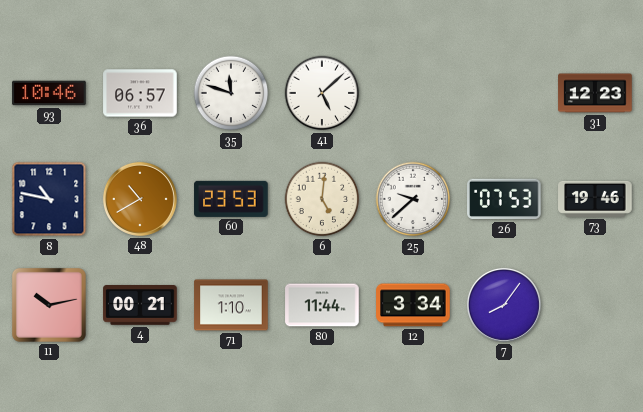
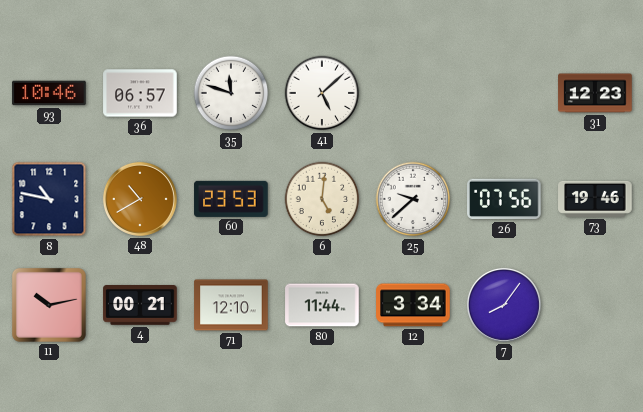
26: 07:53 -> 07:56 (504, 199)
71: 1:10 -> 12:10 (231, 305)
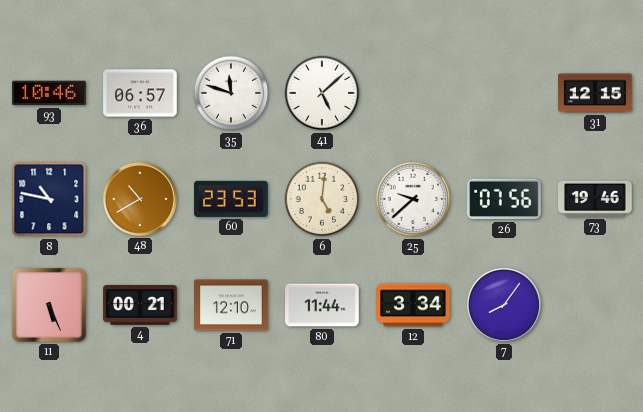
31: 12:23 -> 12:15 (595, 93)
11: 10:13 -> 5:26 (49, 305)
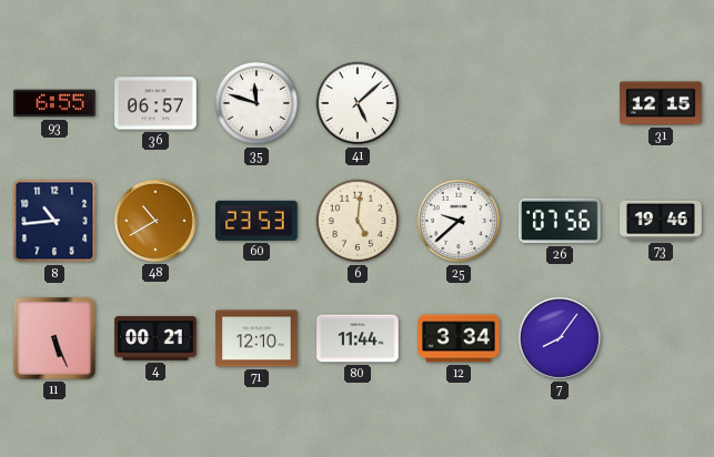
93: 10:46 -> 6:55 (54, 103)
8: 10:47 -> 10:44 (54, 221)
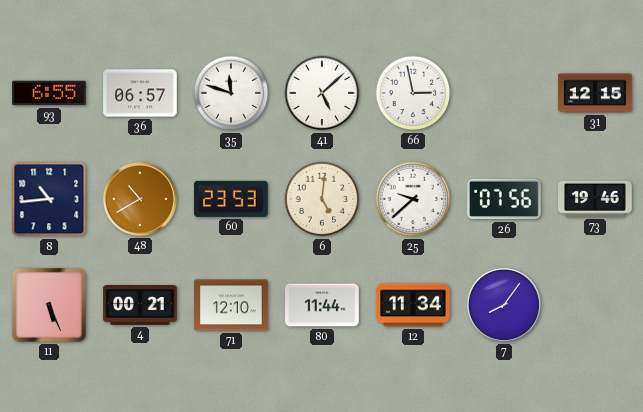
66: none -> 2:58 (413, 93)
12: 3:34 -> 11:34 (413, 305)
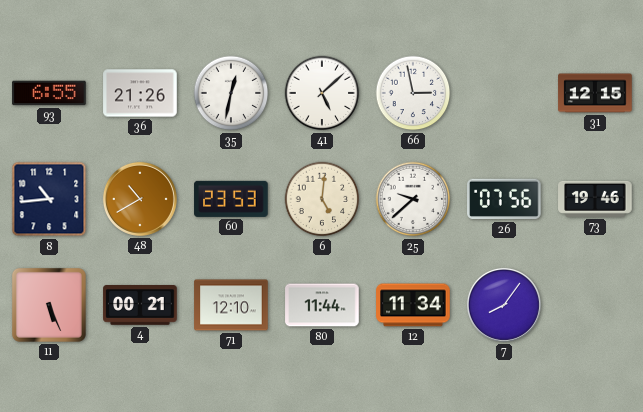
36: 06:57 -> 21:26 (140, 93)
35: 11:48 -> 12:32 (231, 93)
